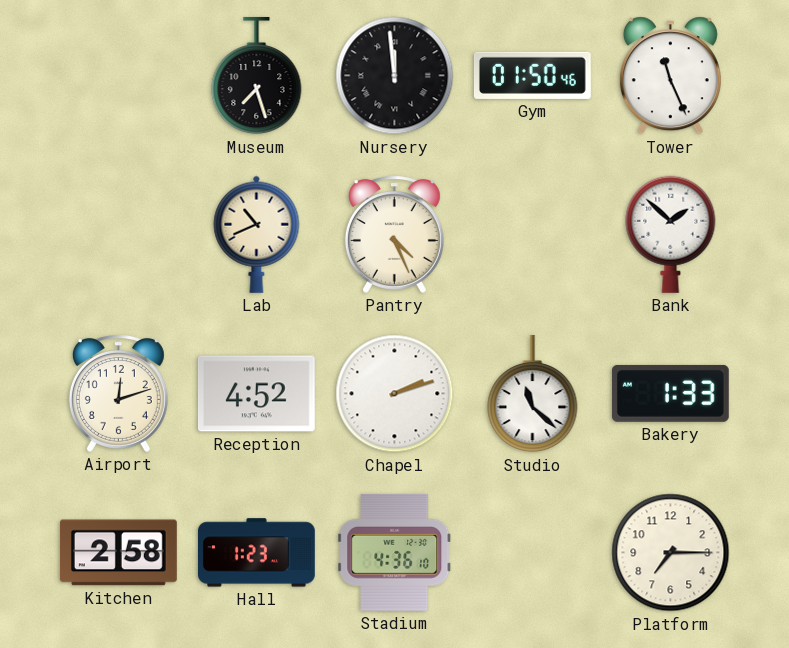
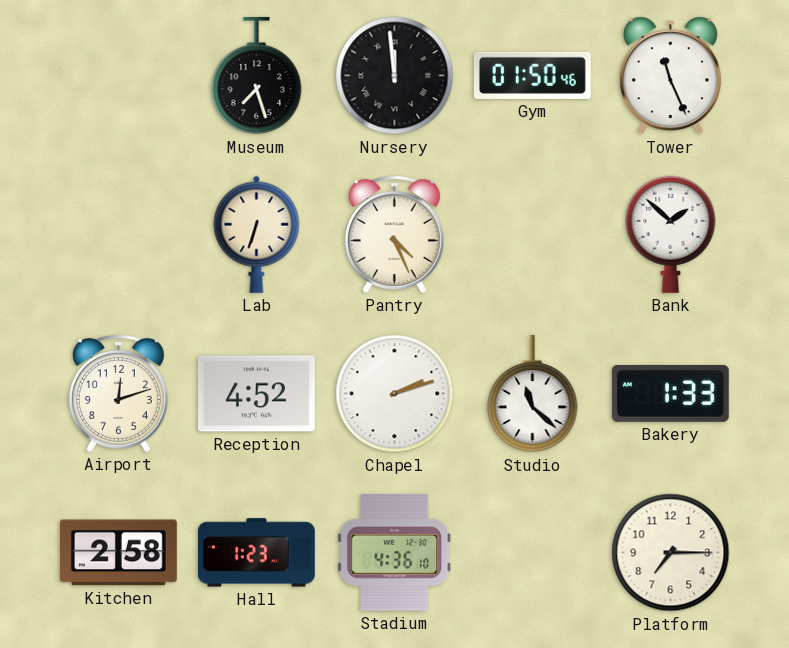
Lab: 10:41 -> 6:33 (257, 234)
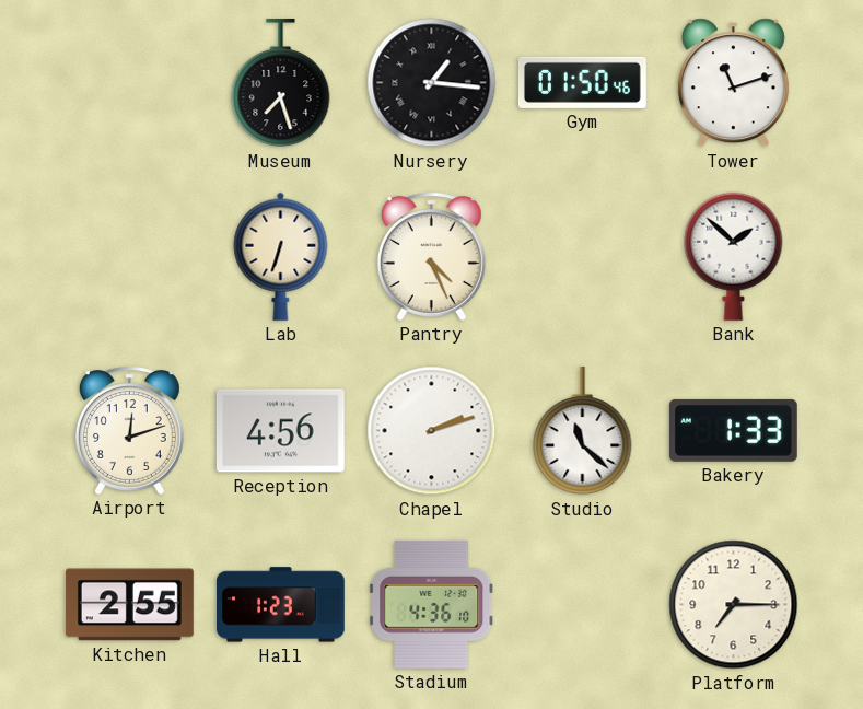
Nursery: 11:59 -> 1:16 (432, 83)
Tower: 11:26 -> 11:12 (733, 83)
Reception: 4:52 -> 4:56 (280, 431)
Kitchen: 2:58 -> 2:55 (129, 605)
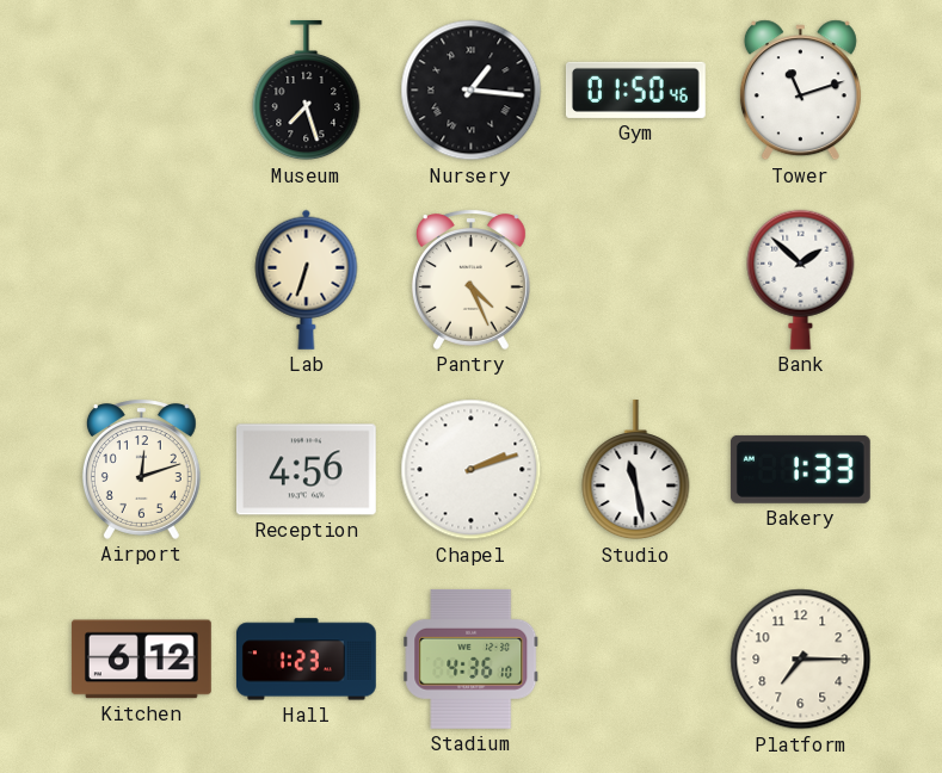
Studio: 11:22 -> 11:28 (636, 470)
Kitchen: 2:55 -> 6:12 (141, 660)
